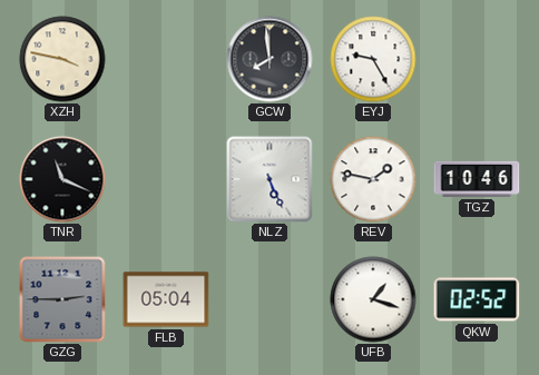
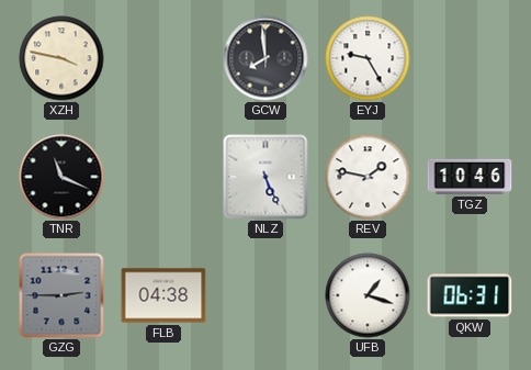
FLB: 05:04 -> 04:38 (163, 295)
QKW: 02:52 -> 06:31 (470, 295)
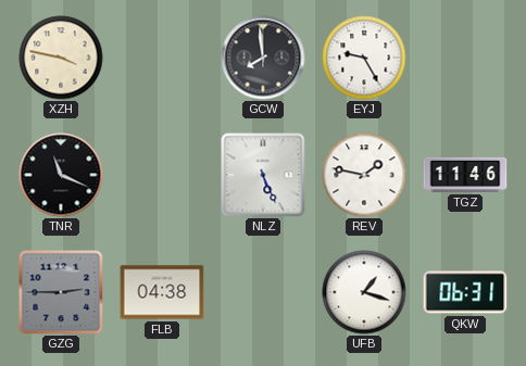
TGZ: 10:46 -> 11:46 (465, 175)
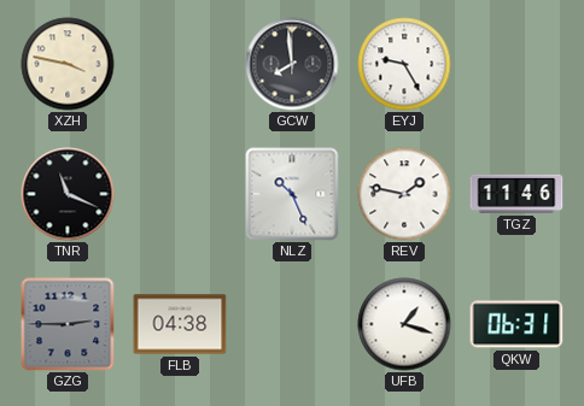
NLZ: 5:26 -> 10:26 (292, 194)
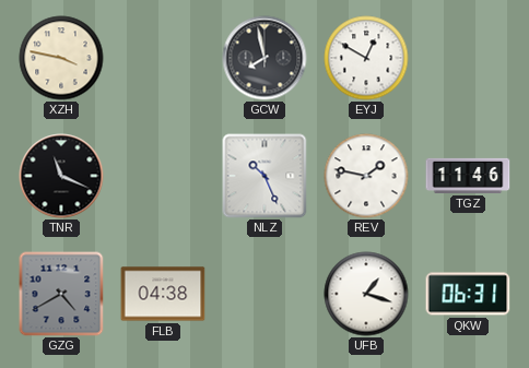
GCW: 7:59 -> 7:58 (264, 58)
EYJ: 9:25 -> 12:50 (366, 58)
GZG: 2:45 -> 4:40 (61, 294)
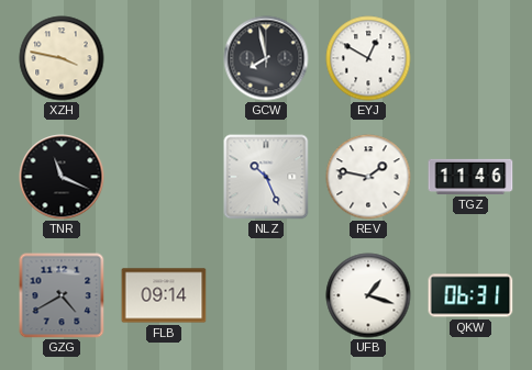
FLB: 04:38 -> 09:14 (164, 295)
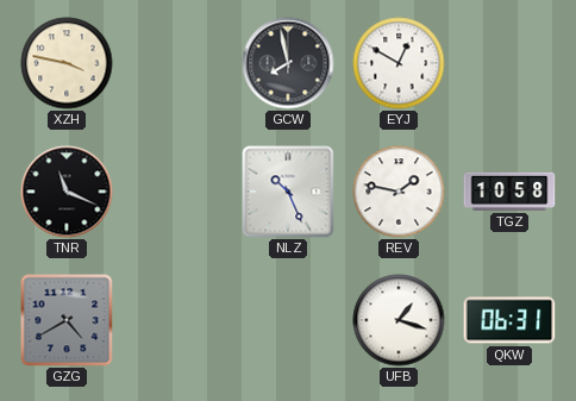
TGZ: 11:46 -> 10:58 (509, 192)
FLB: 09:14 -> none (164, 295)
